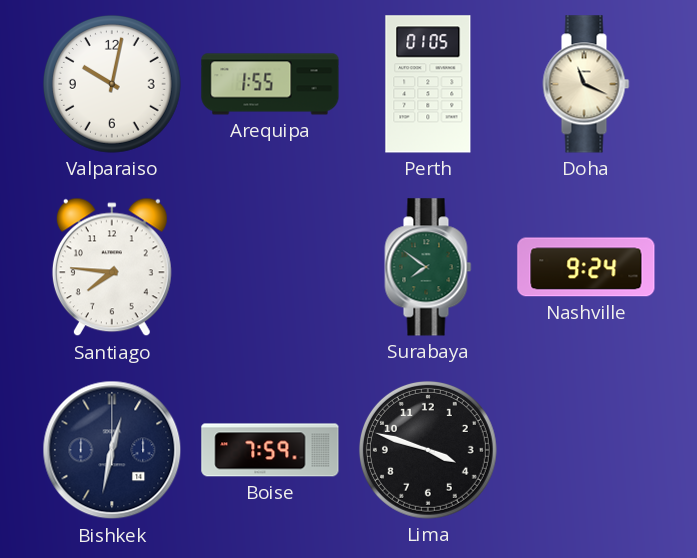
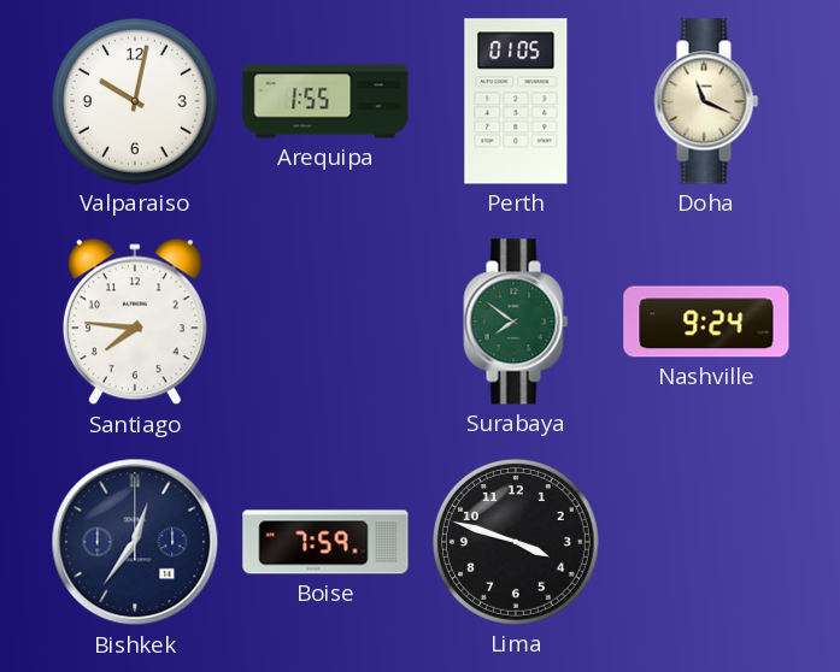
Bishkek: 12:32 -> 12:36 (135, 542)
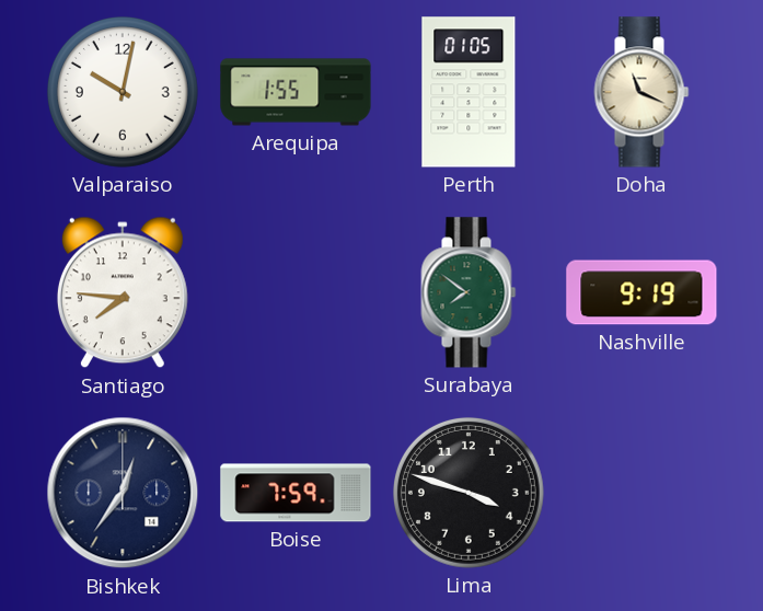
Nashville: 9:24 -> 9:19 (641, 292)
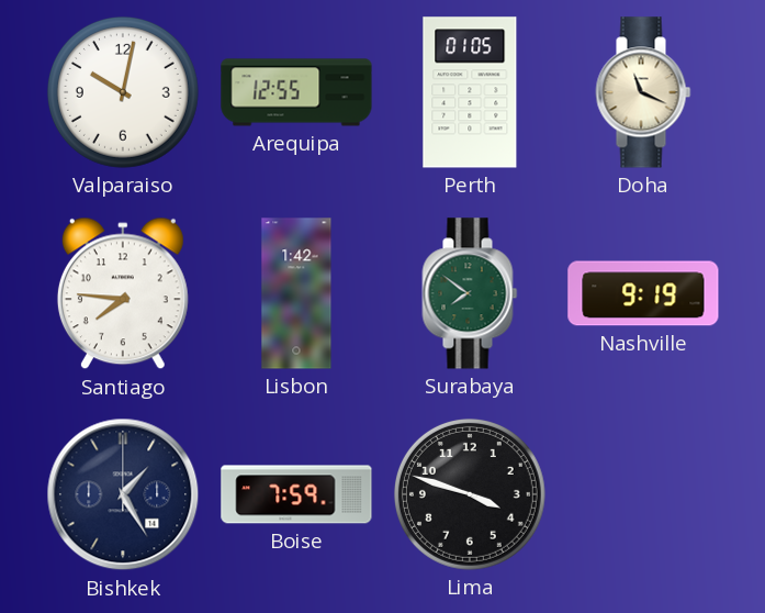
Arequipa: 1:55 -> 12:55 (296, 92)
Lisbon: none -> 1:42 (296, 293)
Bishkek: 12:36 -> 1:25 (123, 494)
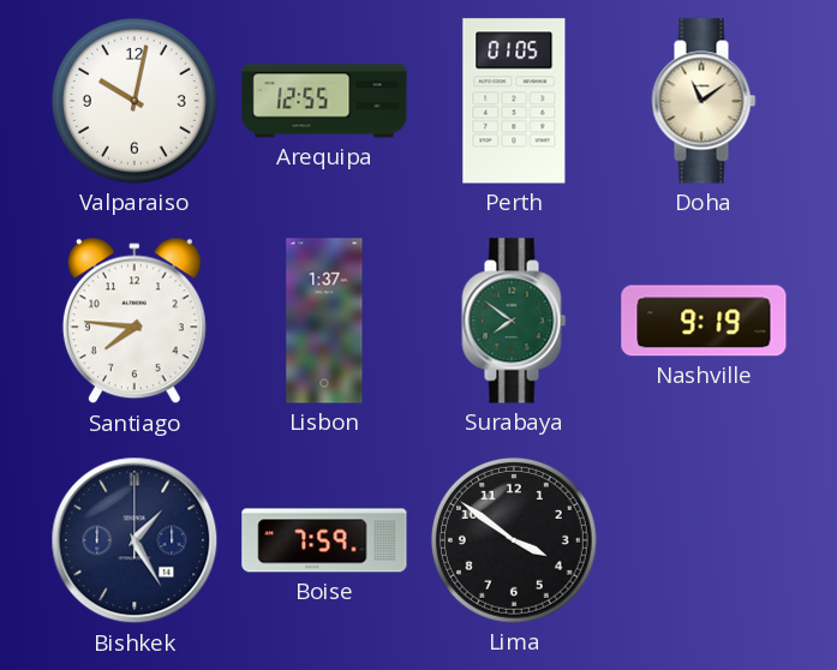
Doha: 11:19 -> 11:09 (704, 101)
Lisbon: 1:42 -> 1:37 (324, 321)
Lima: 3:48 -> 3:51 (514, 540)
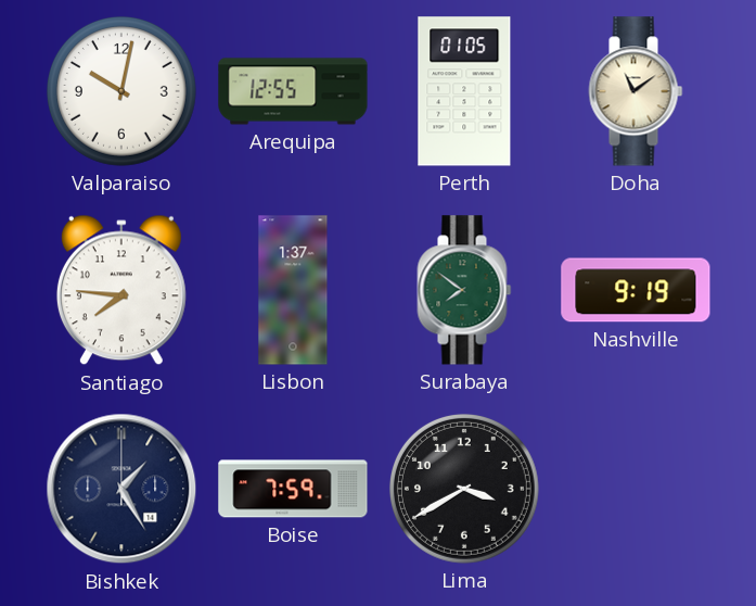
Lima: 3:51 -> 3:40 (464, 489)
